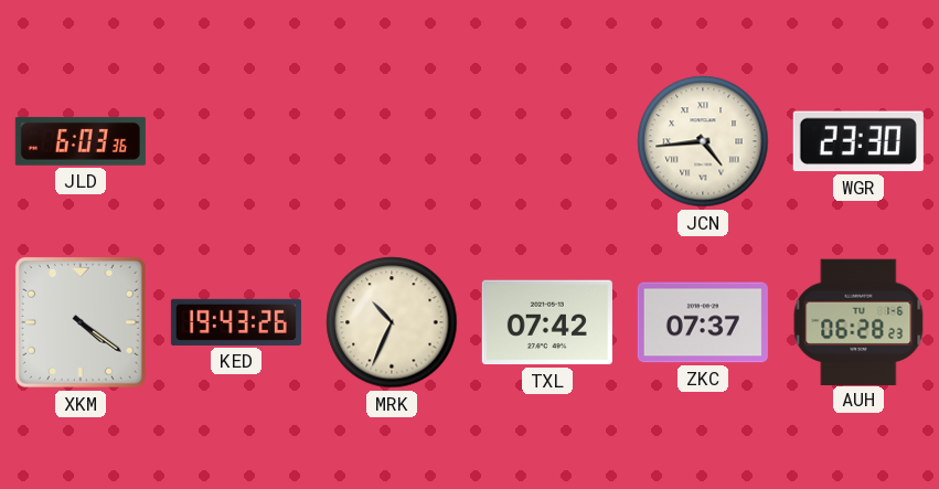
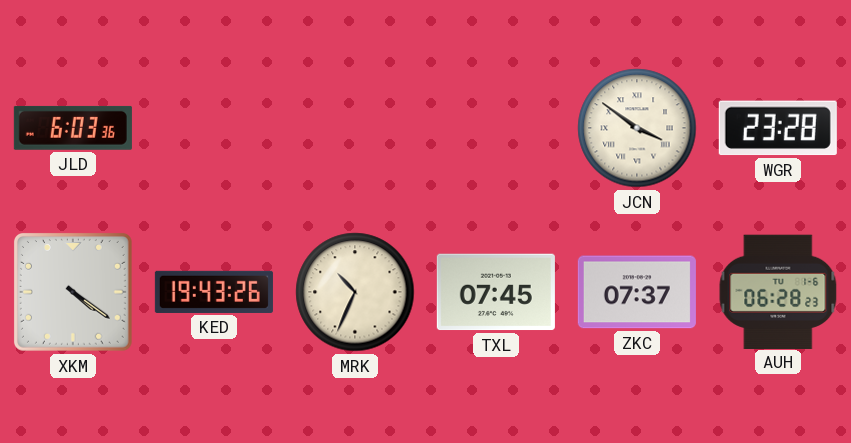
JCN: 4:44 -> 3:51 (637, 128)
WGR: 23:30 -> 23:28 (778, 128)
TXL: 07:42 -> 07:45 (496, 292)
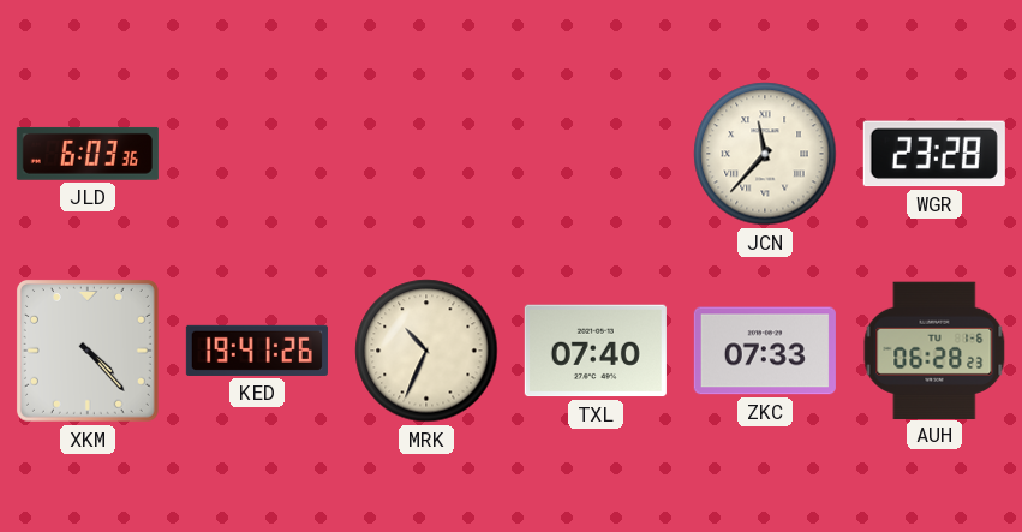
JCN: 3:51 -> 11:37 (765, 154)
XKM: 4:21 -> 4:23 (88, 351)
KED: 19:43 -> 19:41 (257, 351)
TXL: 07:45 -> 07:40 (596, 351)
ZKC: 07:37 -> 07:33 (765, 351)
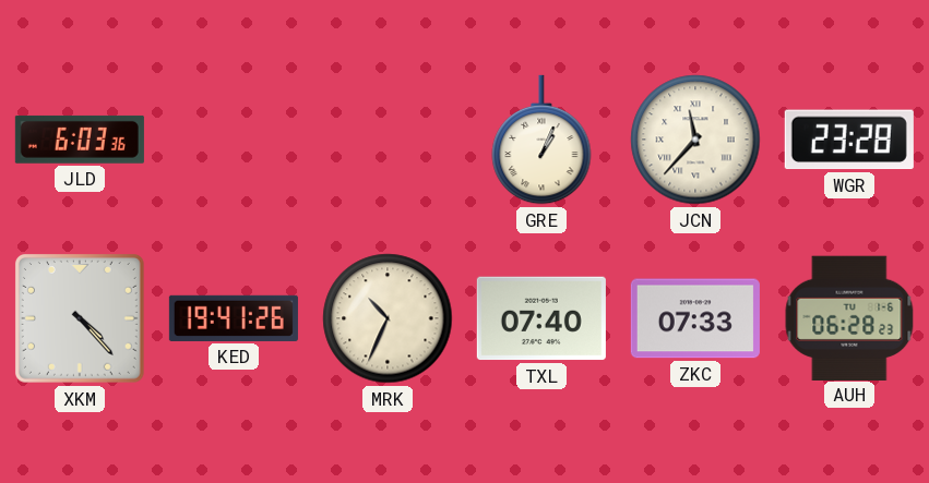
GRE: none -> 1:04 (541, 140)
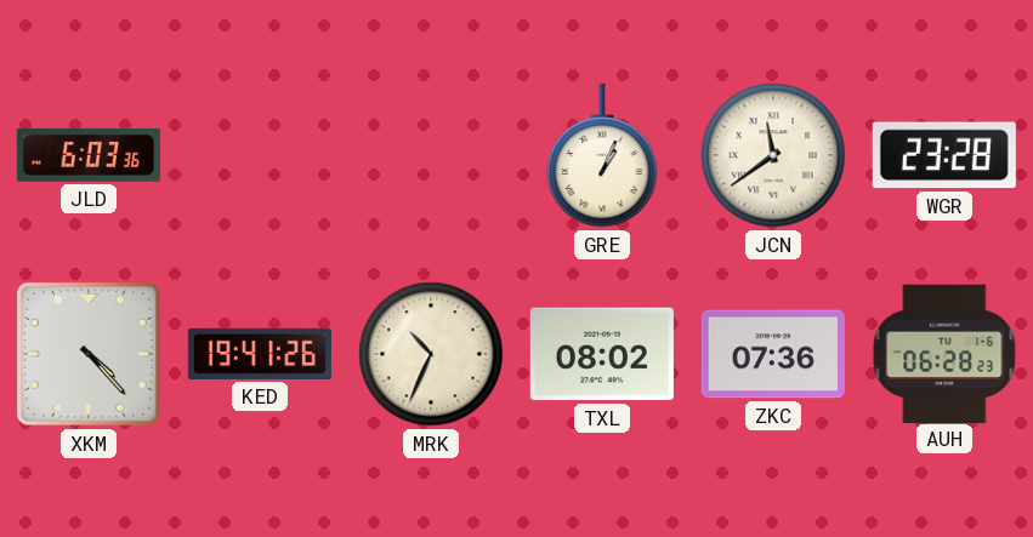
JCN: 11:37 -> 11:39 (773, 155)
TXL: 07:40 -> 08:02 (602, 354)
ZKC: 07:33 -> 07:36 (773, 354)
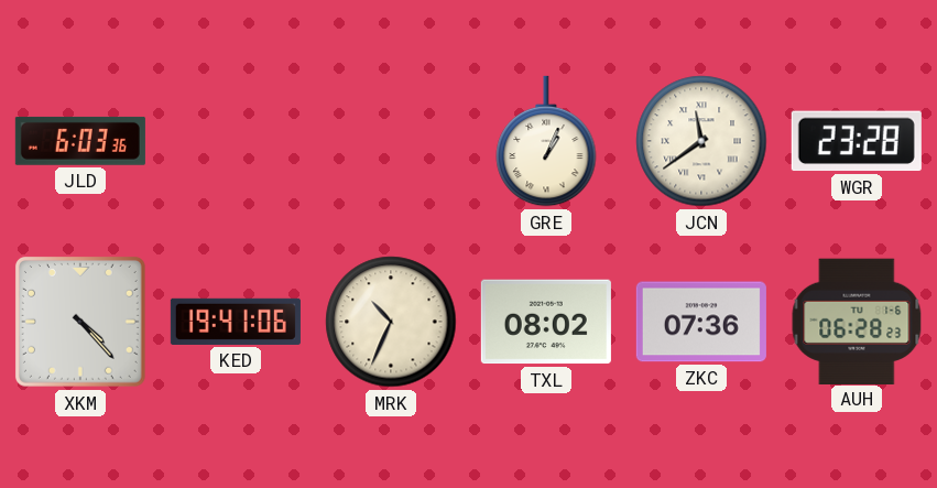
KED: 19:41:26 -> 19:41:06 (236, 322)
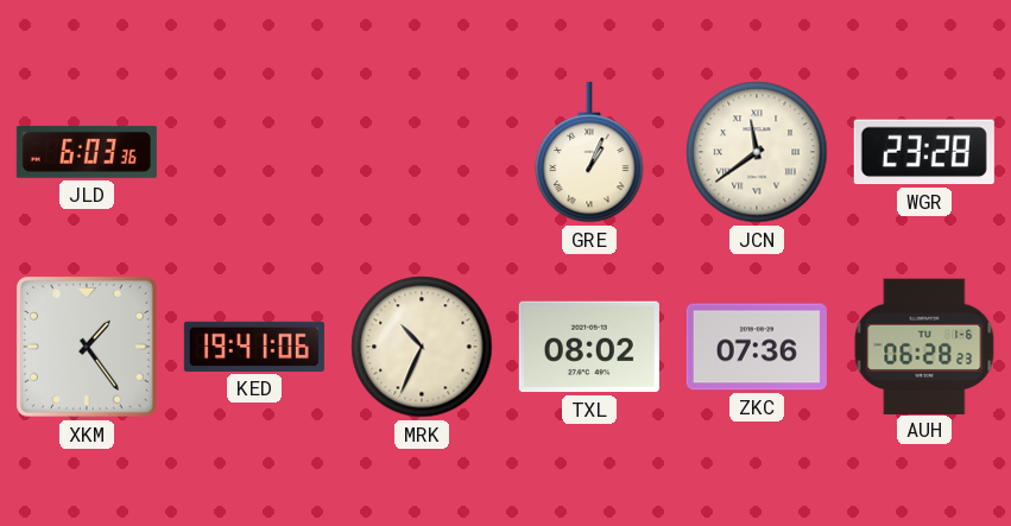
XKM: 4:23 -> 1:24 (87, 347)
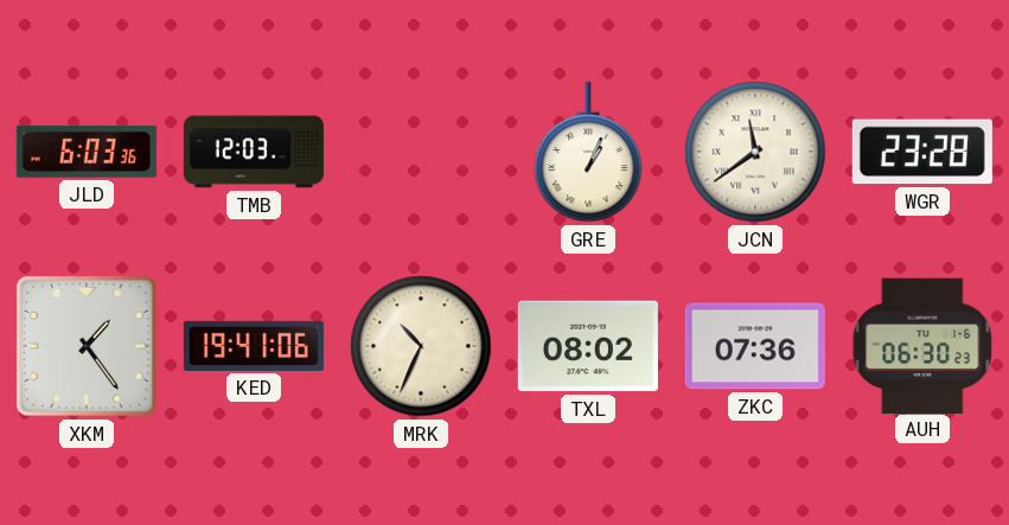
TMB: none -> 12:03 (254, 152)
AUH: 06:28 -> 06:30 (922, 345)
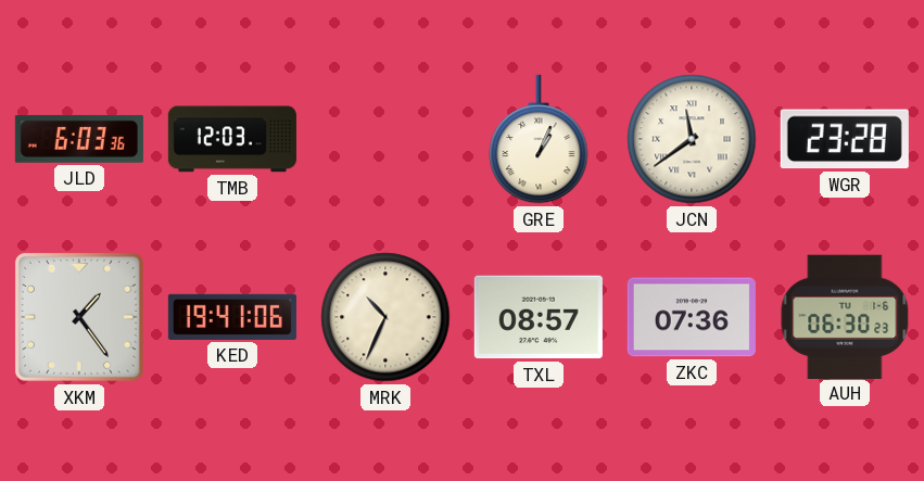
TXL: 08:02 -> 08:57 (539, 317)
